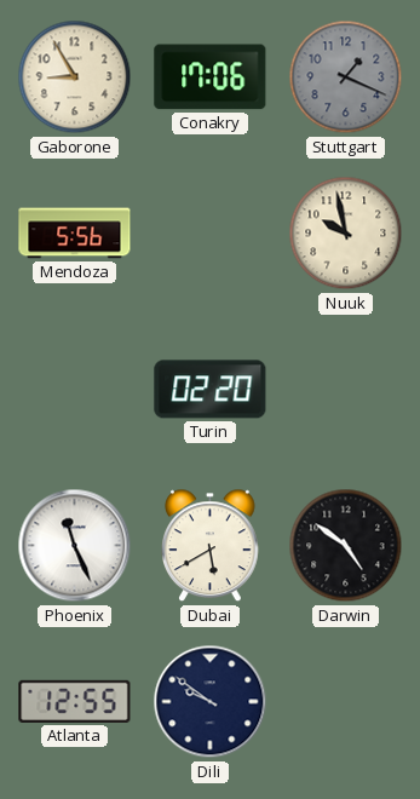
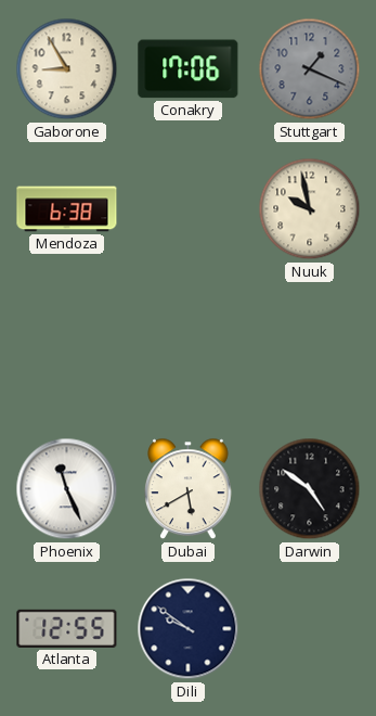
Mendoza: 5:56 -> 6:38 (67, 209)
Turin: 02:20 -> none (211, 390)
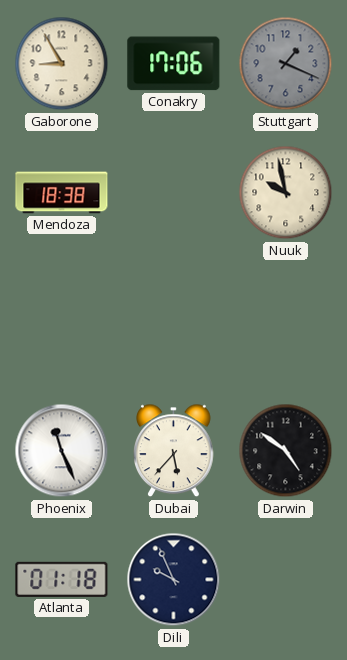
Mendoza: 6:38 -> 18:38 (62, 193)
Dubai: 5:40 -> 5:37 (174, 451)
Atlanta: 12:55 -> 01:18 (62, 579)
Dili: 9:51 -> 9:56 (174, 580)
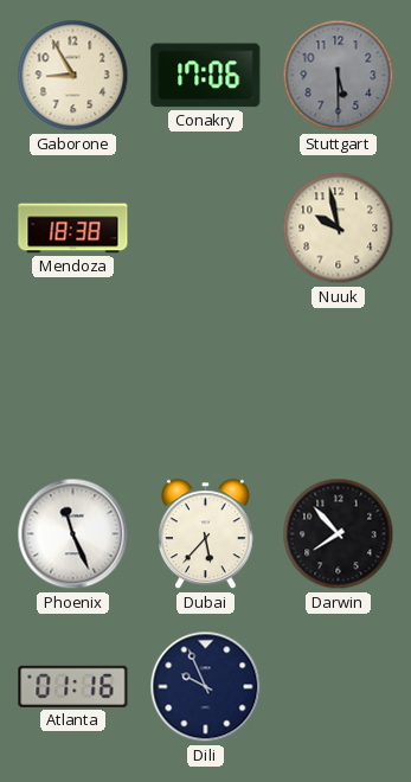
Stuttgart: 1:19 -> 5:30 (339, 76)
Darwin: 4:51 -> 7:53 (339, 534)
Atlanta: 01:18 -> 01:16 (73, 686)
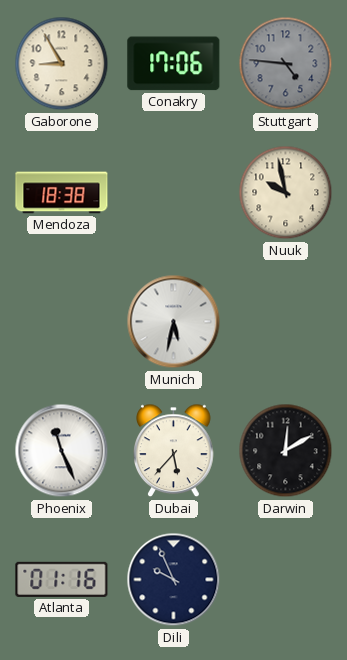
Stuttgart: 5:30 -> 4:46 (286, 64)
Munich: none -> 5:32 (174, 322)
Darwin: 7:53 -> 12:10 (286, 451)
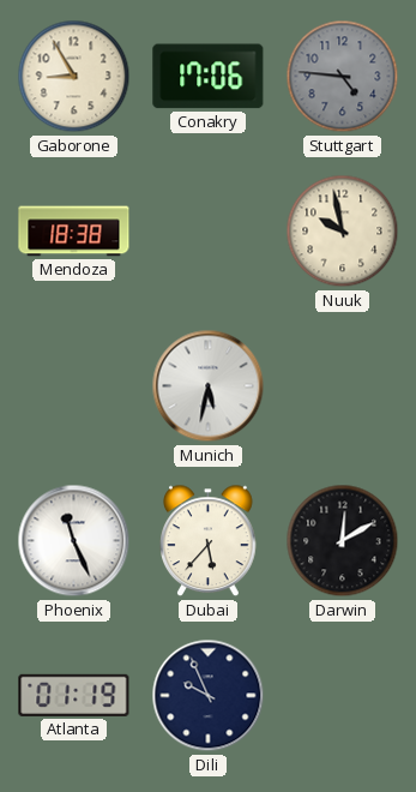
Atlanta: 01:16 -> 01:19 (74, 695)
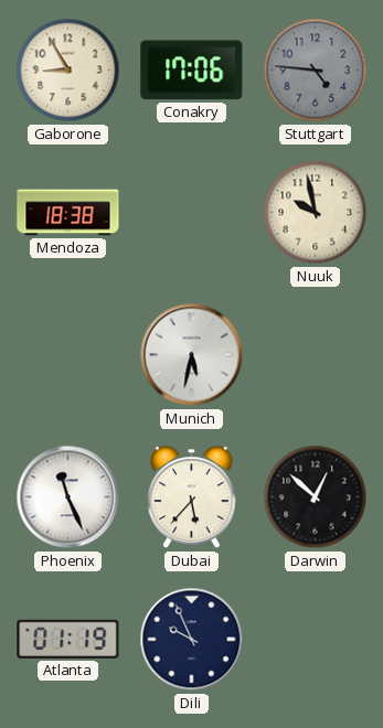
Darwin: 12:10 -> 12:52 (316, 497)
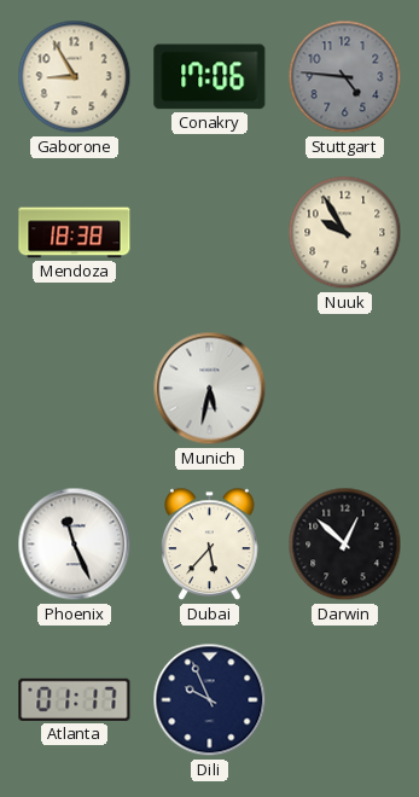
Nuuk: 9:58 -> 9:55 (345, 233)
Atlanta: 01:19 -> 01:17 (75, 699)
